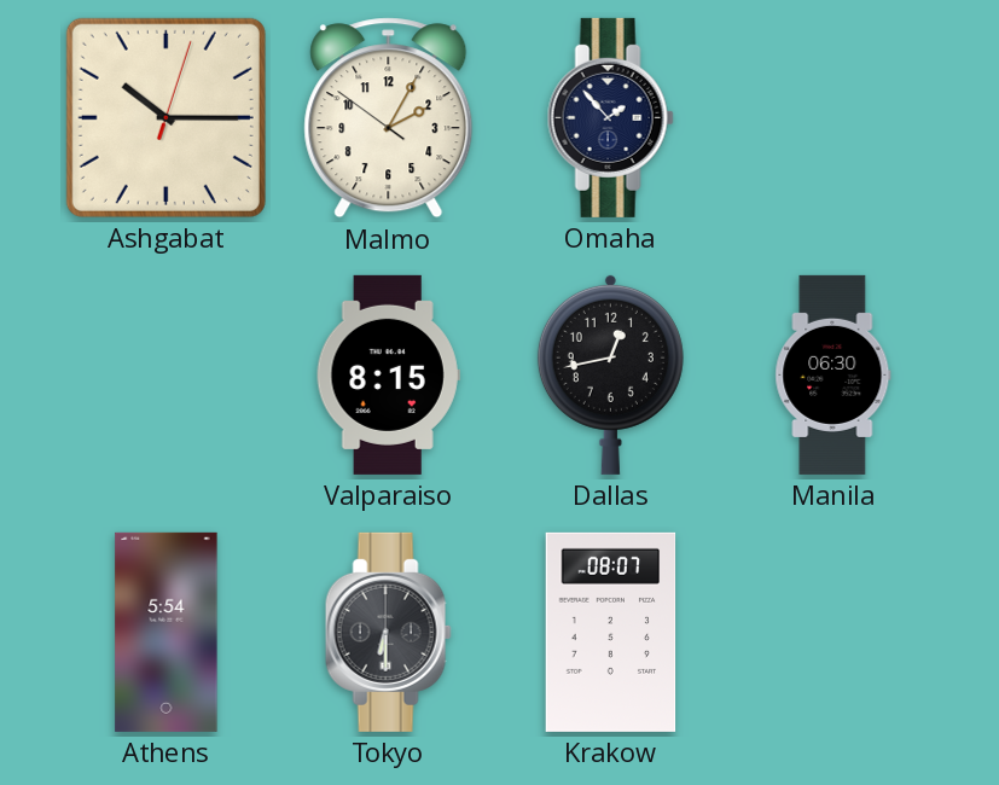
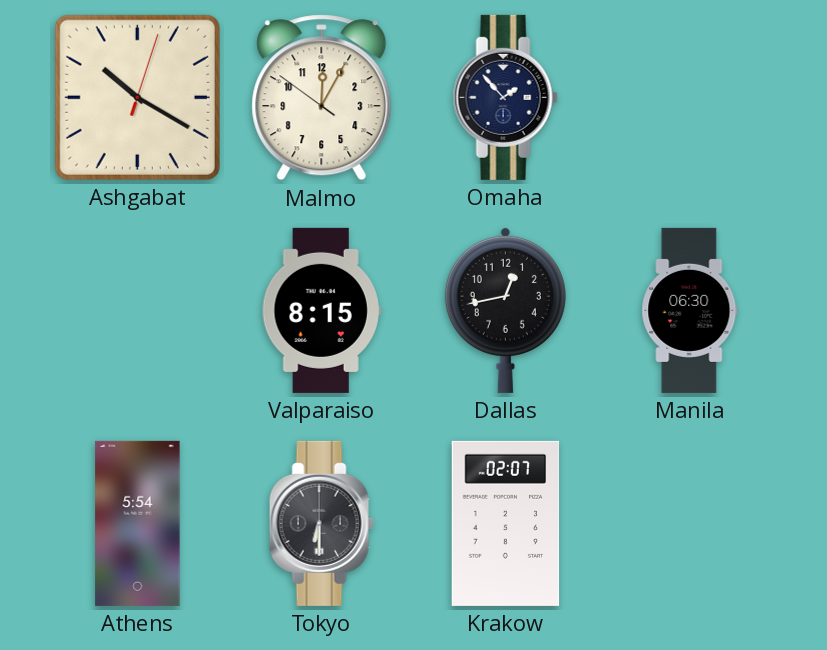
Ashgabat: 10:15 -> 10:20 (137, 97)
Malmo: 2:04 -> 12:04 (322, 98)
Krakow: 08:07 -> 02:07 (506, 523)
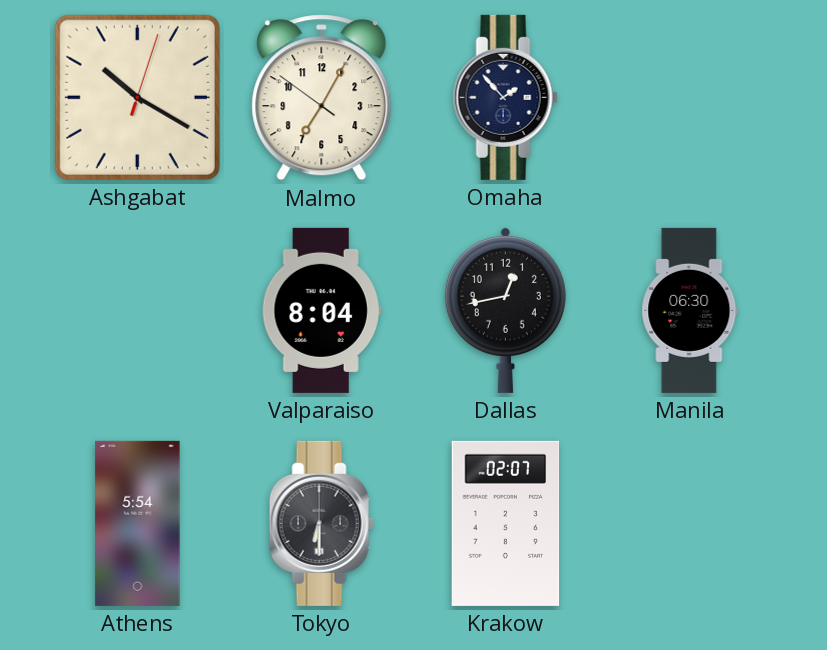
Malmo: 12:04 -> 7:04 (322, 98)
Valparaiso: 8:15 -> 8:04 (321, 310)
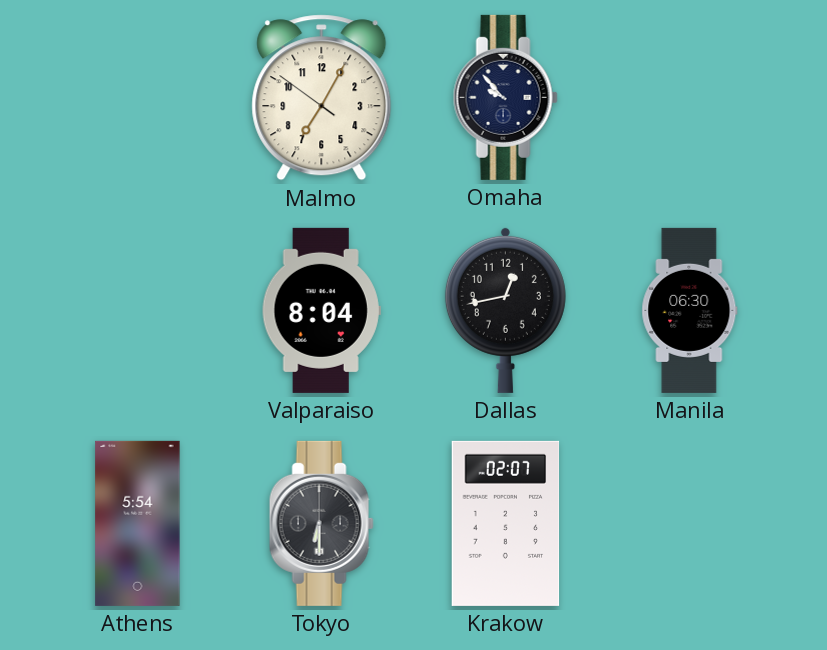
Ashgabat: 10:20 -> none (137, 97)
Omaha: 1:53 -> 9:53 (505, 97)
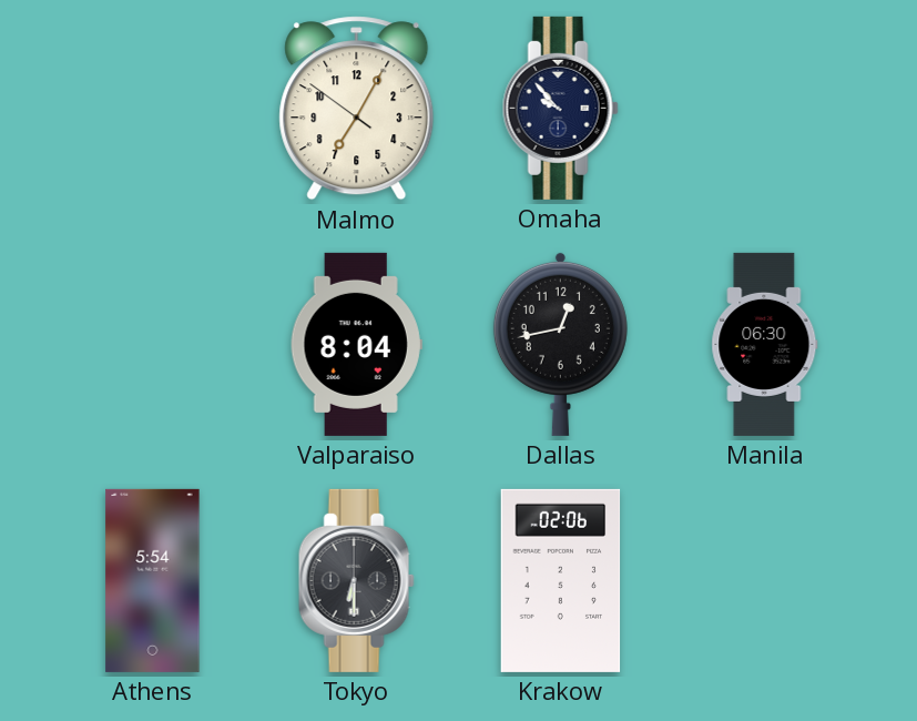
Krakow: 02:07 -> 02:06 (561, 580)
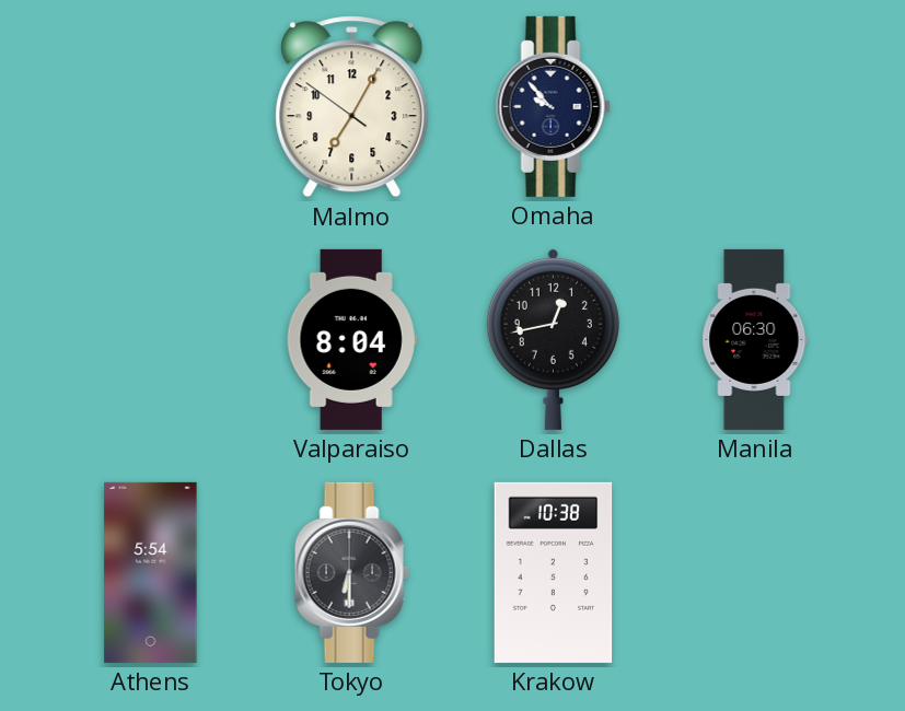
Krakow: 02:06 -> 10:38 (554, 572)
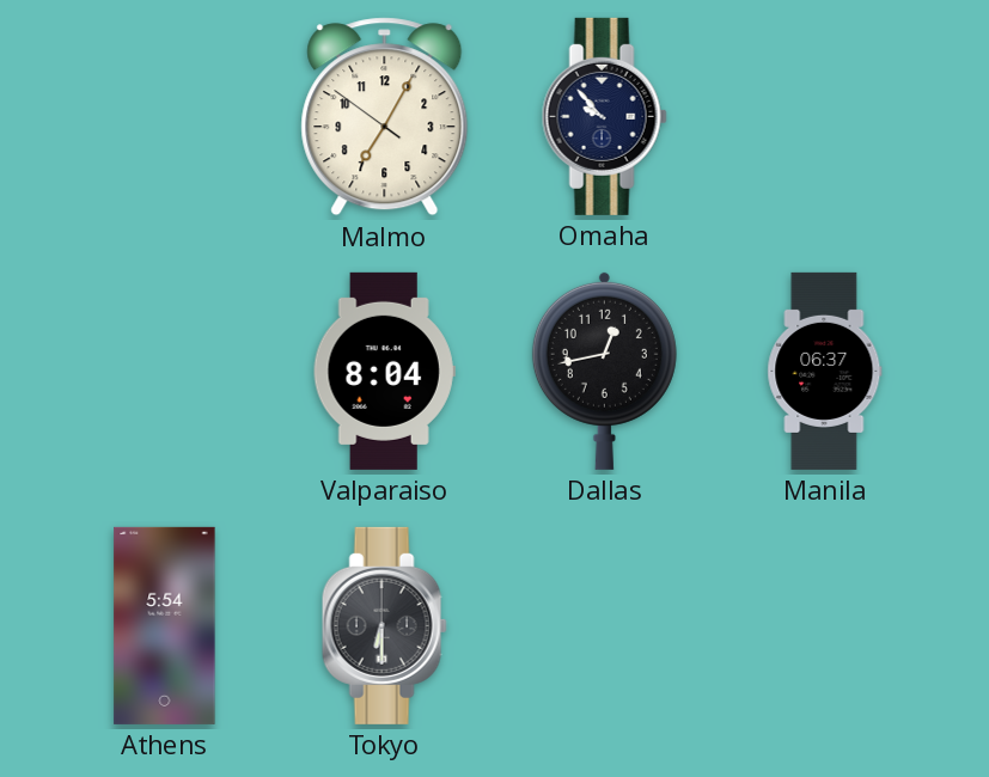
Manila: 06:30 -> 06:37 (825, 371)
Krakow: 10:38 -> none (554, 572)
